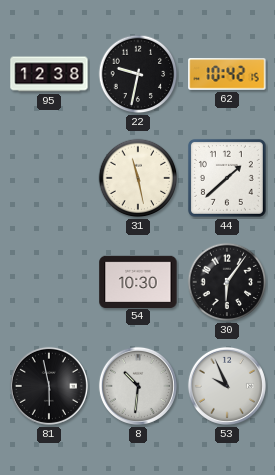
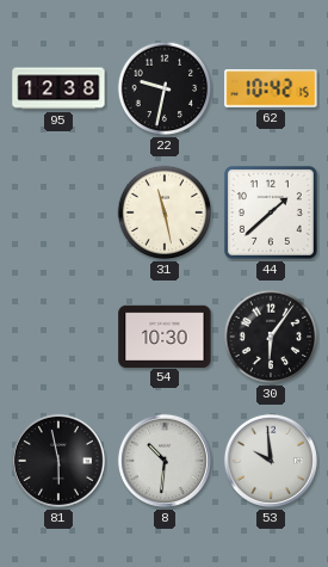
53: 9:56 -> 9:59 (271, 461)
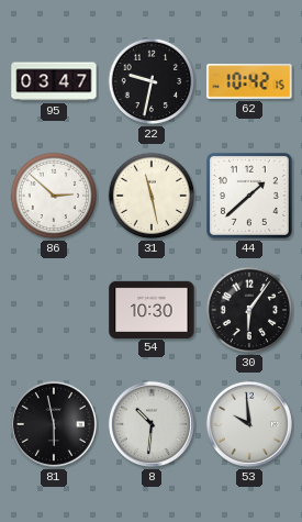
95: 12:38 -> 03:47 (54, 81)
86: none -> 2:52 (54, 196)
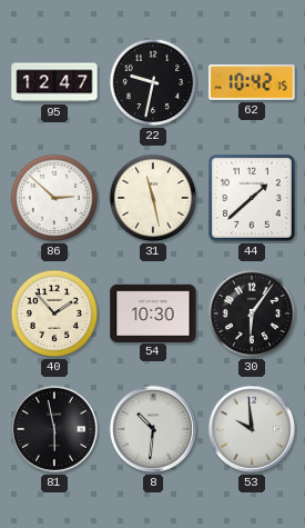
95: 03:47 -> 12:47 (54, 82)
40: none -> 1:53 (54, 313)
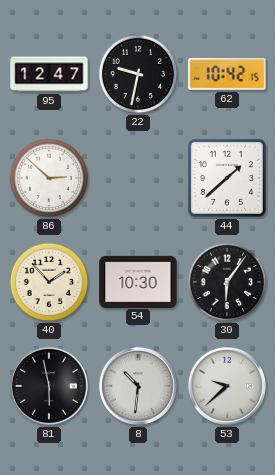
31: 11:28 -> none (153, 198)
53: 9:59 -> 9:38 (227, 386)
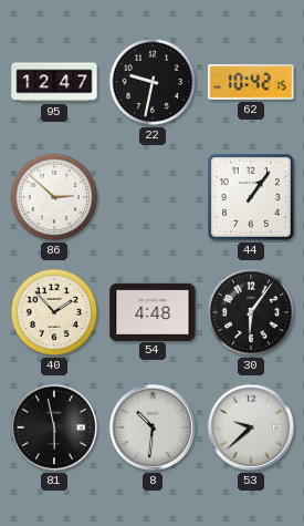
44: 1:38 -> 1:06 (251, 197)
54: 10:30 -> 4:48 (153, 311)
